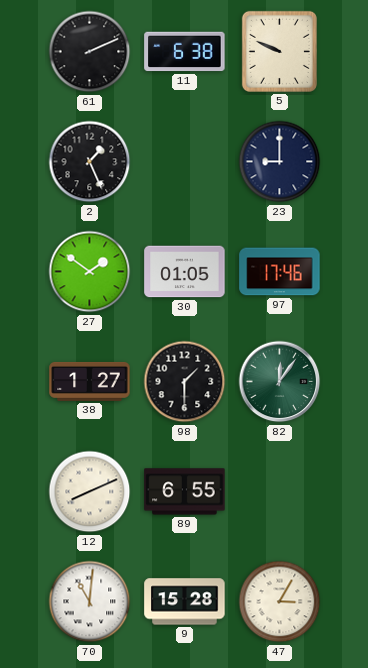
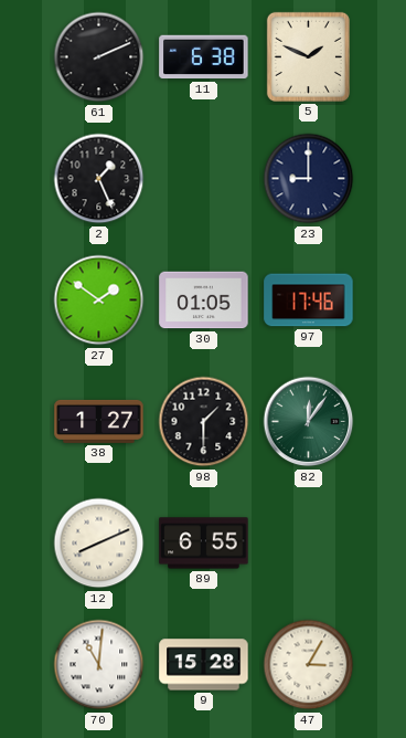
5: 9:49 -> 1:49 (308, 56)
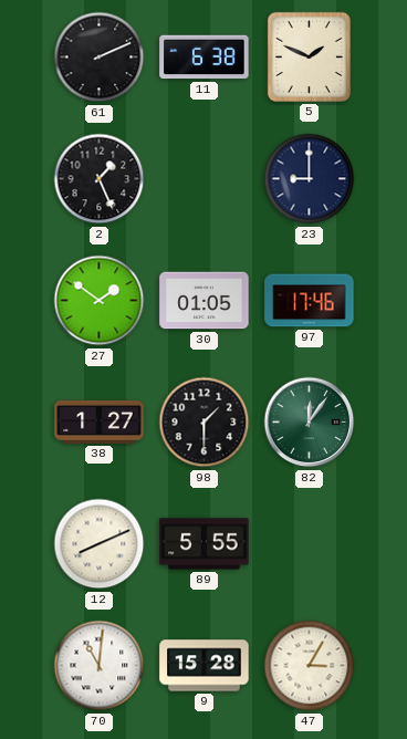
89: 6:55 -> 5:55 (205, 544)
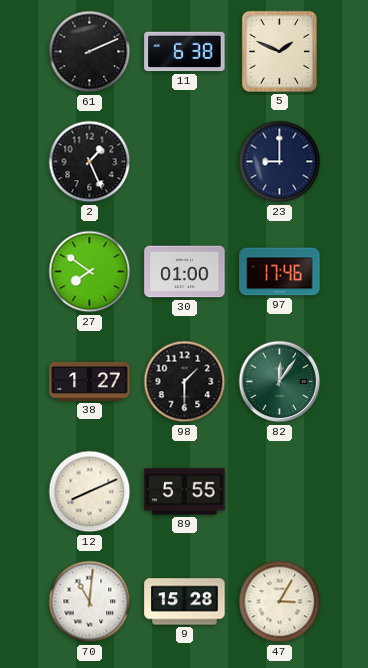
27: 1:51 -> 7:51 (90, 272)
30: 01:05 -> 01:00 (185, 272)
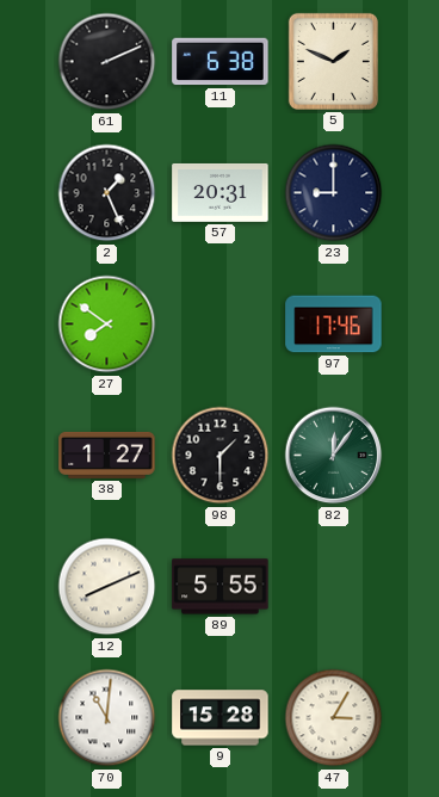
57: none -> 20:31 (221, 192)
30: 01:00 -> none (185, 272)
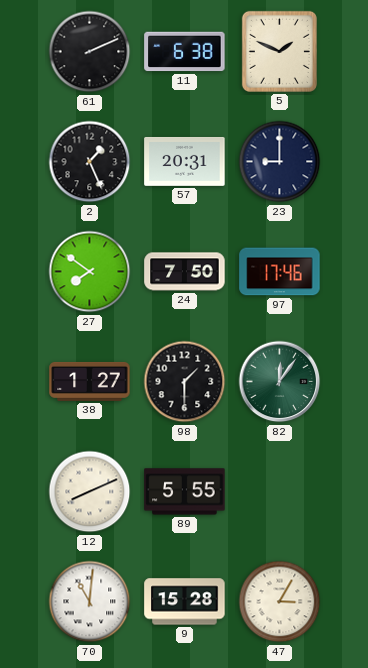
24: none -> 7:50 (185, 272)
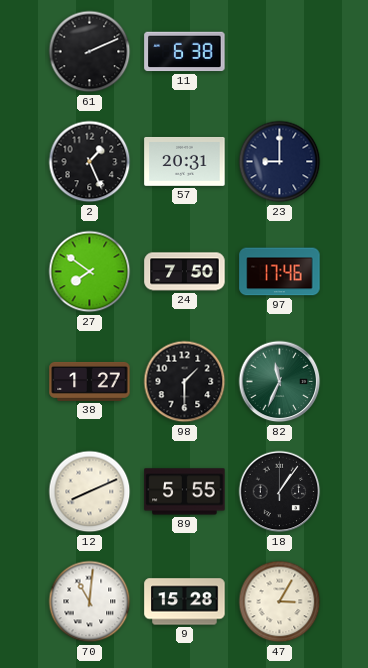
5: 1:49 -> none (279, 51)
82: 12:06 -> 11:34 (280, 382)
18: none -> 1:06 (280, 492)
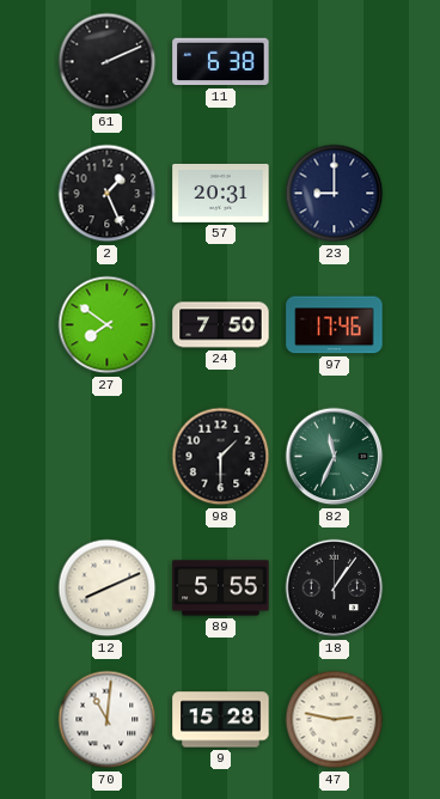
38: 1:27 -> none (90, 381)
47: 3:05 -> 2:47 (335, 720)
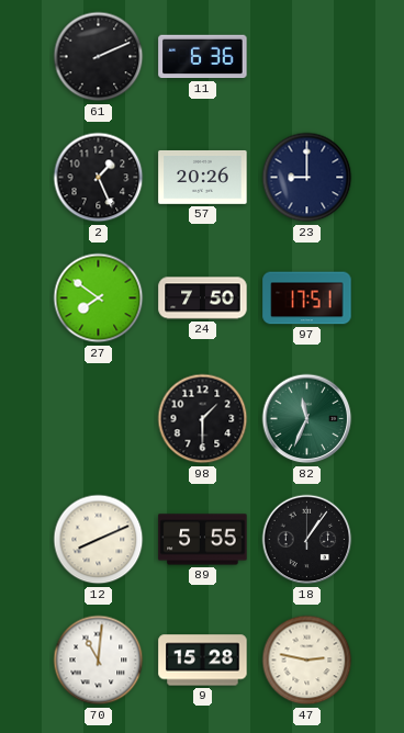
11: 6:38 -> 6:36 (203, 57)
57: 20:31 -> 20:26 (203, 177)
97: 17:46 -> 17:51 (307, 298)
